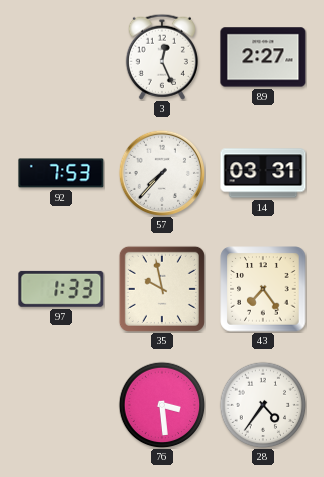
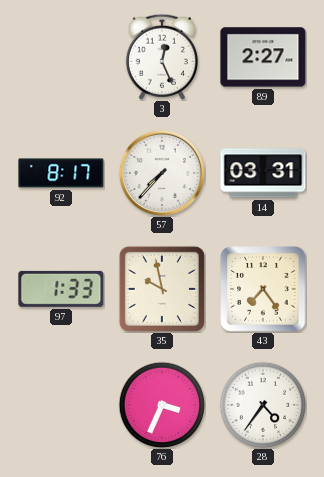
92: 7:53 -> 8:17 (61, 173)
76: 3:29 -> 3:34 (162, 405)
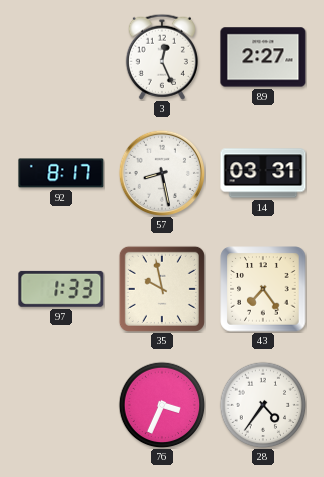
57: 7:37 -> 8:28 (161, 172)
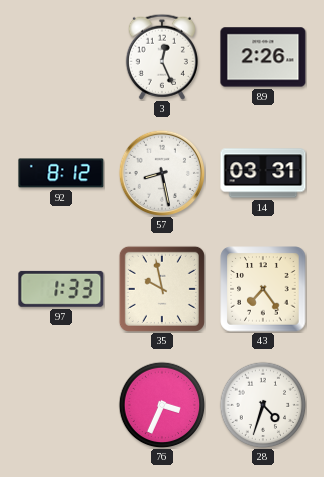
89: 2:27 -> 2:26 (263, 57)
92: 8:17 -> 8:12 (61, 173)
28: 4:36 -> 4:33 (263, 405)
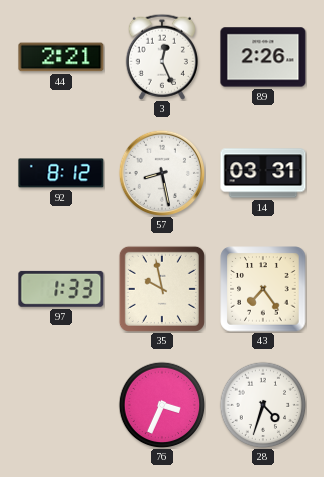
44: none -> 2:21 (61, 57)
